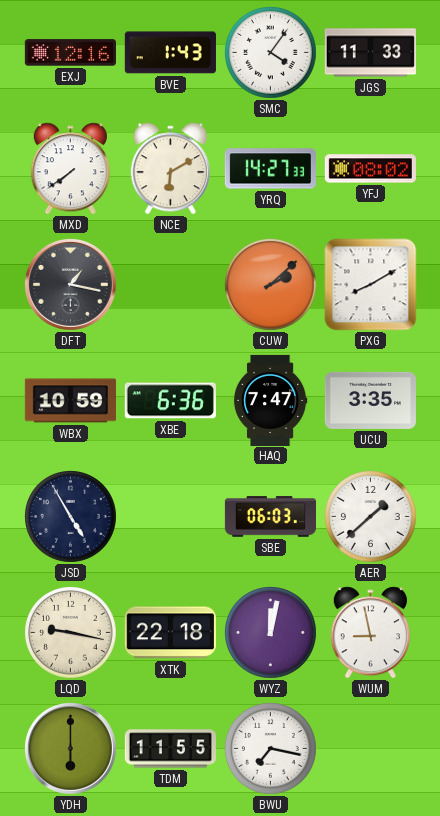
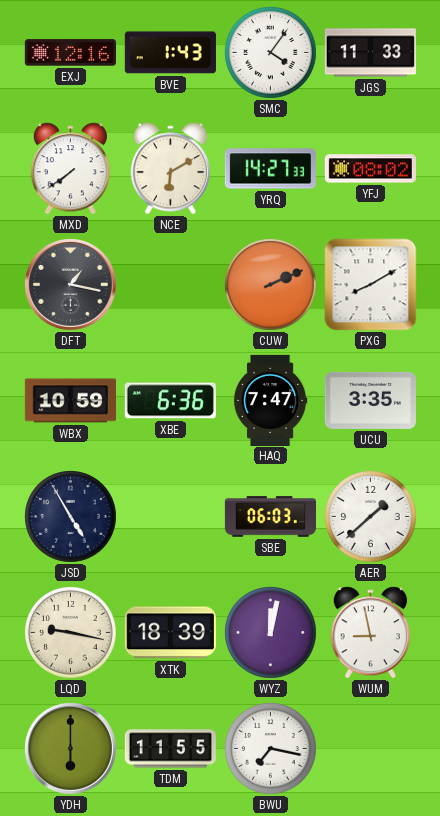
CUW: 2:08 -> 2:11 (271, 285)
XTK: 22:18 -> 18:39 (170, 633)
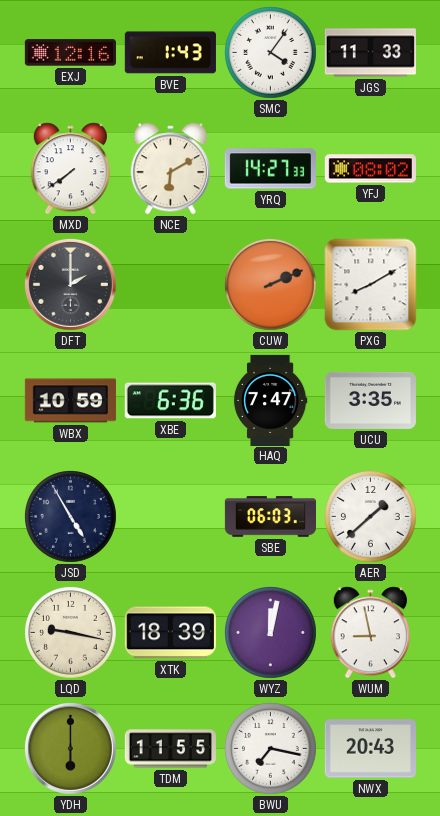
DFT: 1:17 -> 2:00 (70, 284)
NWX: none -> 20:43 (370, 749)
